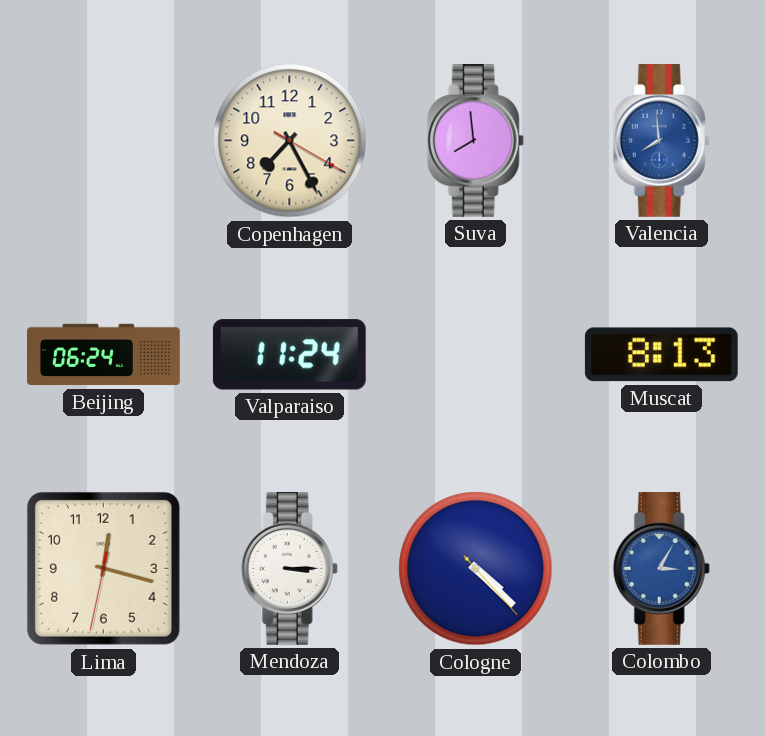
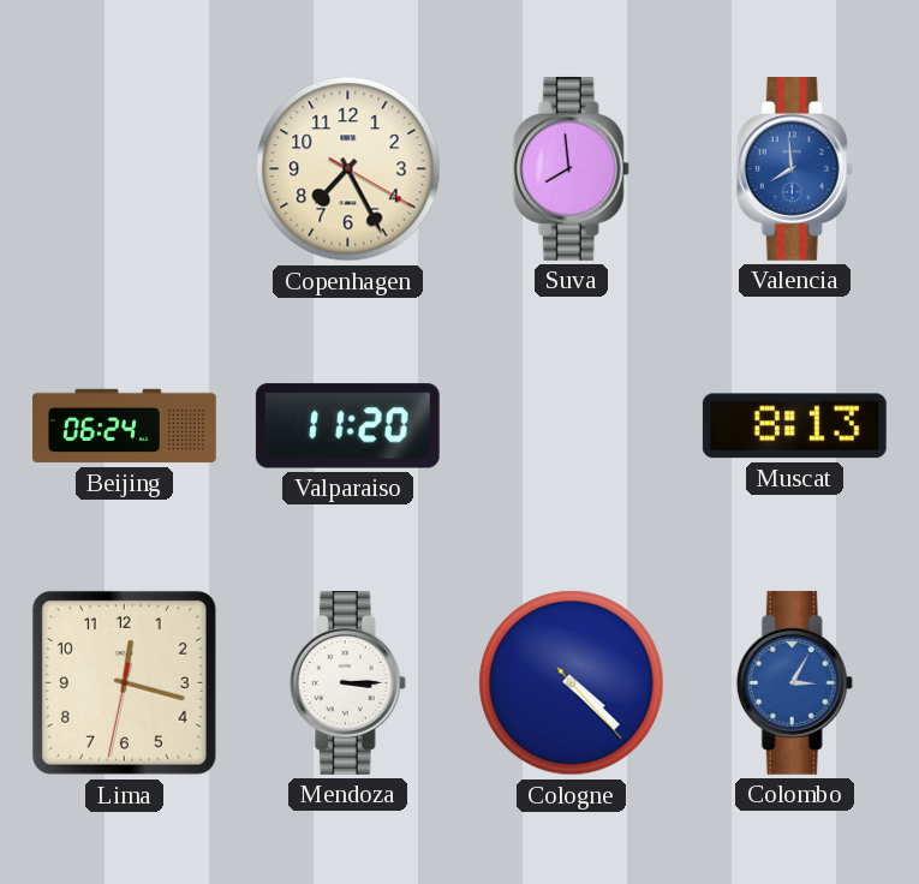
Valparaiso: 11:24 -> 11:20 (347, 426)
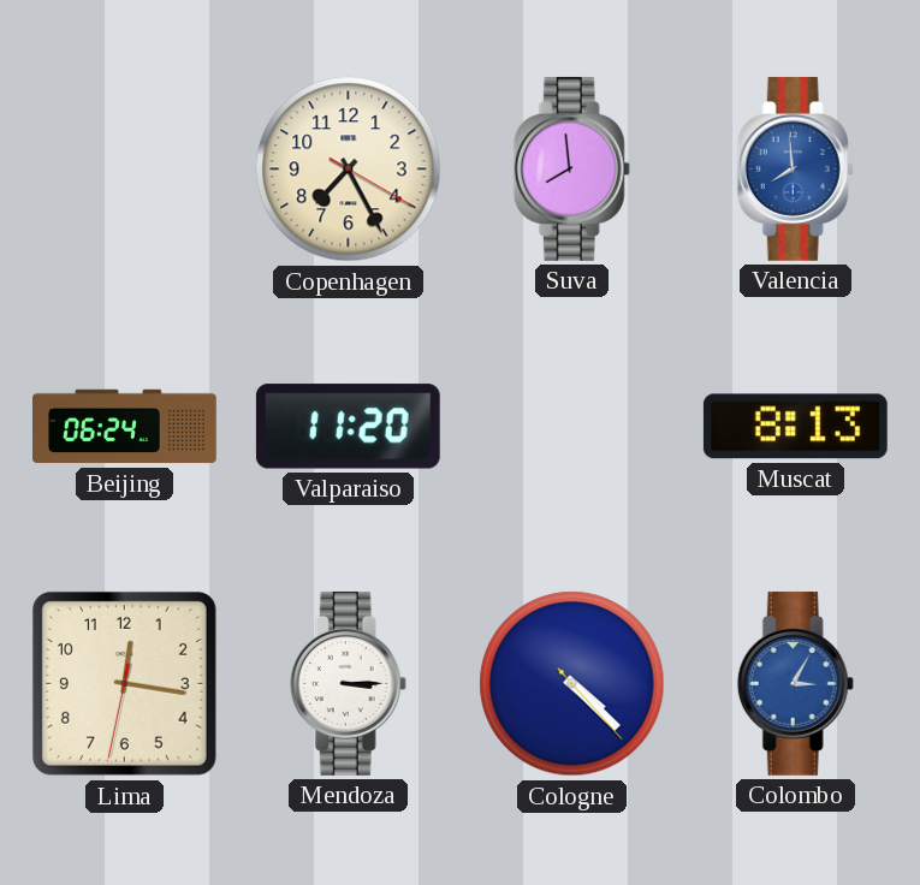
Lima: 12:17 -> 12:16 (124, 683)
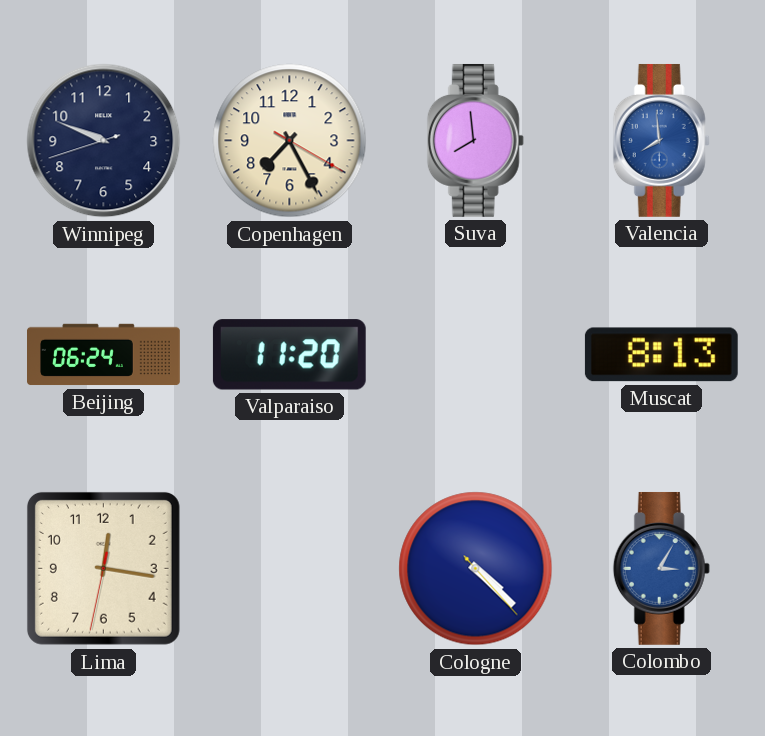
Winnipeg: none -> 9:48 (104, 141)
Mendoza: 3:15 -> none (348, 683)
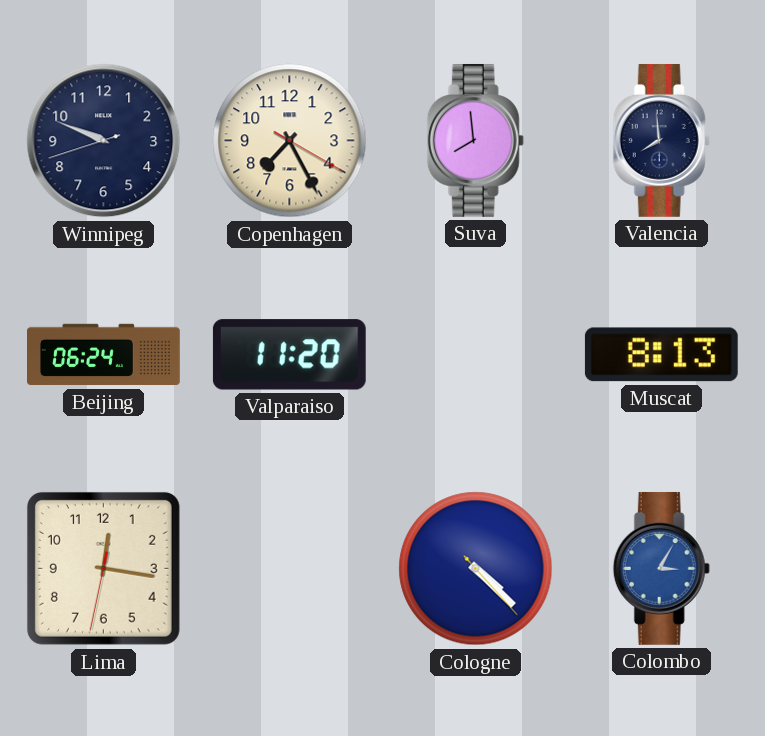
Valencia dial: blue -> navy (661, 140)
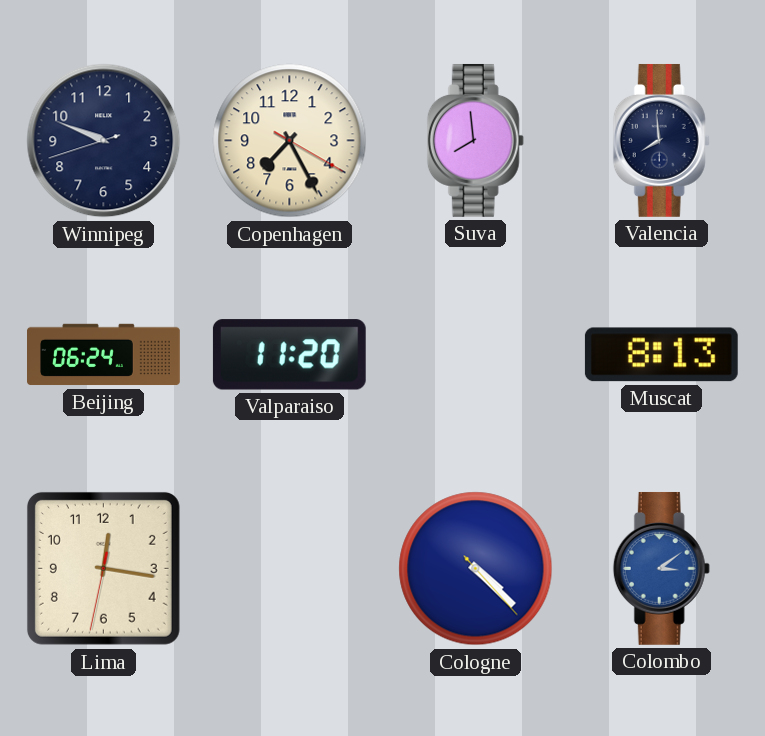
Colombo: 3:05 -> 3:09 (661, 568)
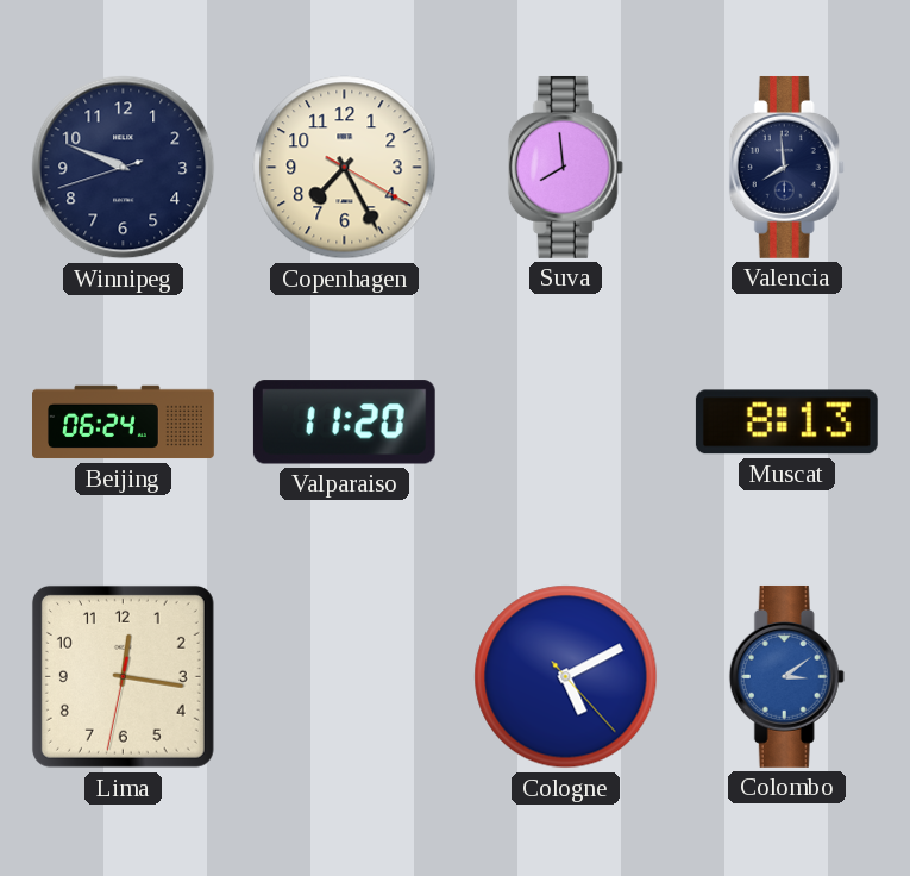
Cologne: 4:22 -> 5:10 (566, 677)
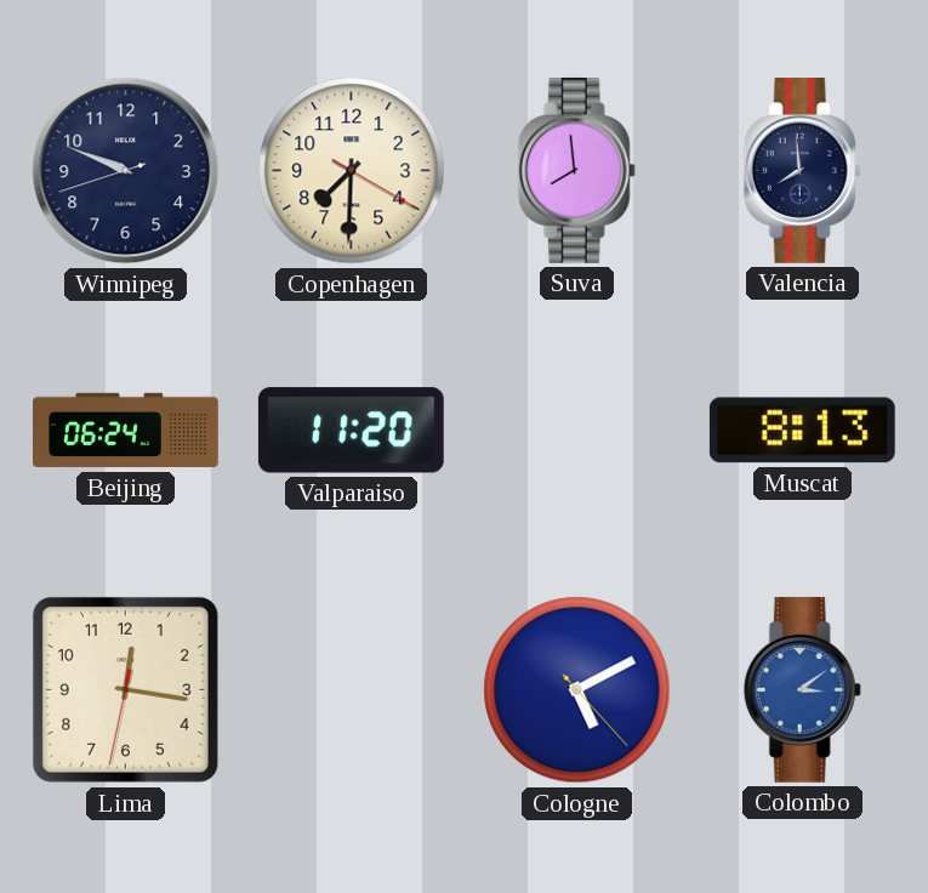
Copenhagen: 7:25 -> 7:30 (352, 171)
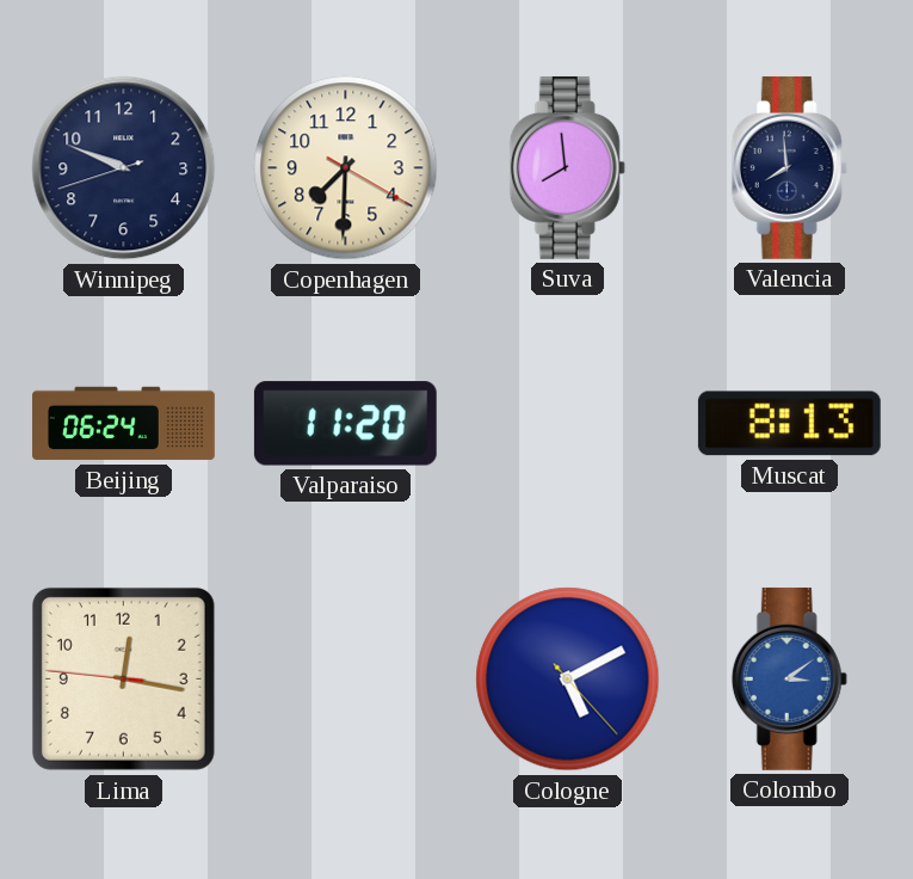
Lima: 12:16:32 -> 12:16:46 (123, 678)
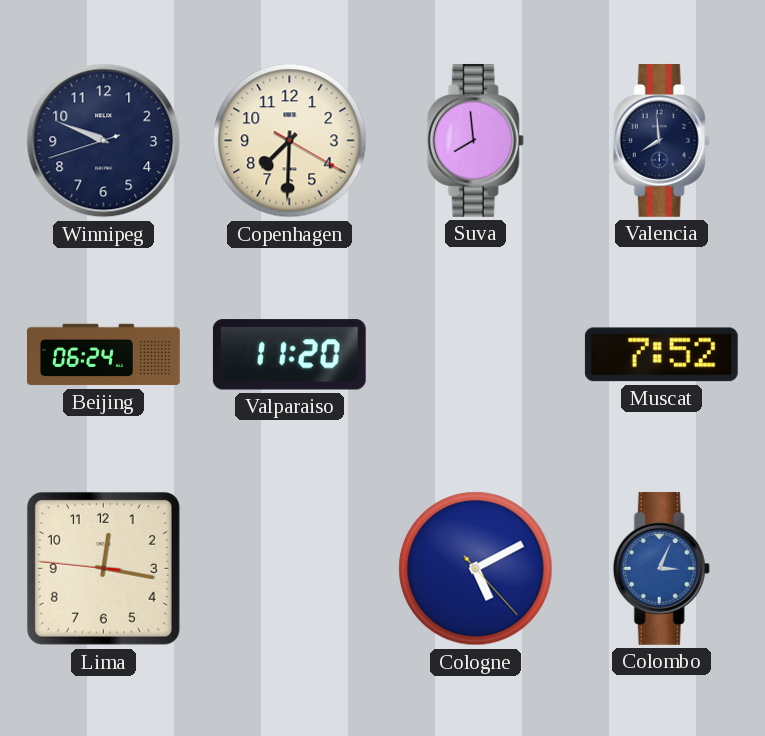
Muscat: 8:13 -> 7:52 (661, 355)
Colombo: 3:09 -> 3:04 (661, 568)
